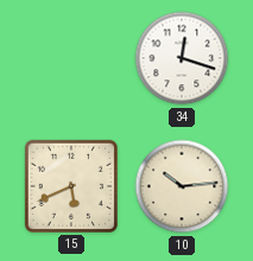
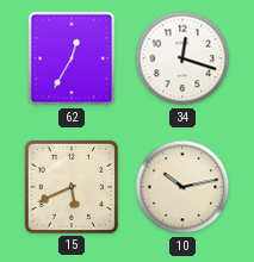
62: none -> 12:35 (72, 58)
10: 10:14 -> 10:13 (182, 187)
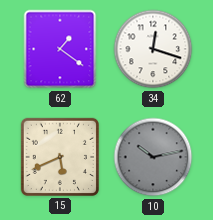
62: 12:35 -> 1:21 (60, 49)
10 dial: cream -> grey (153, 157)
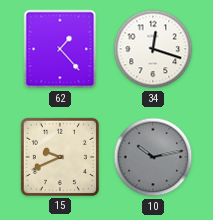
62: 1:21 -> 1:23 (60, 49)
15: 5:41 -> 9:41 (60, 157)
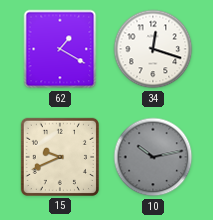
62: 1:23 -> 1:20 (60, 49)
